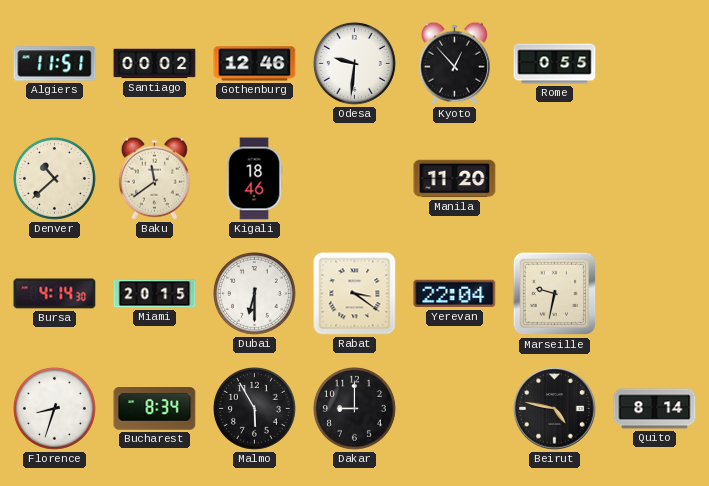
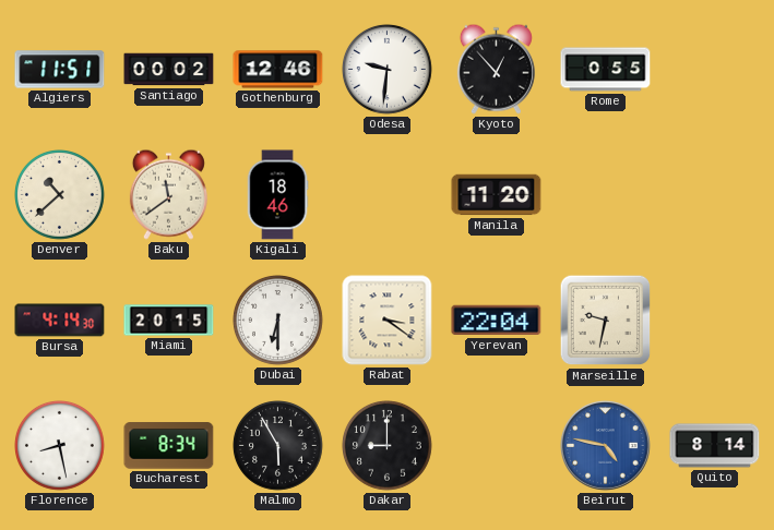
Florence: 8:33 -> 8:28 (60, 446)
Beirut dial: black -> blue (606, 446)
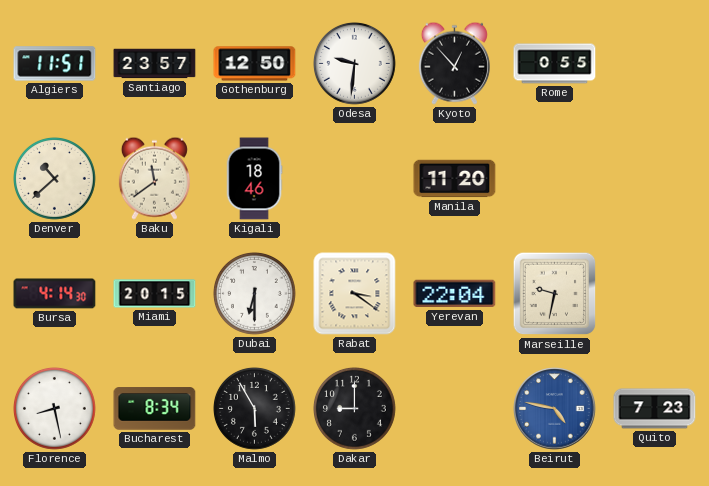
Santiago: 00:02 -> 23:57 (155, 64)
Gothenburg: 12:46 -> 12:50 (255, 64)
Quito: 8:14 -> 7:23 (655, 409)
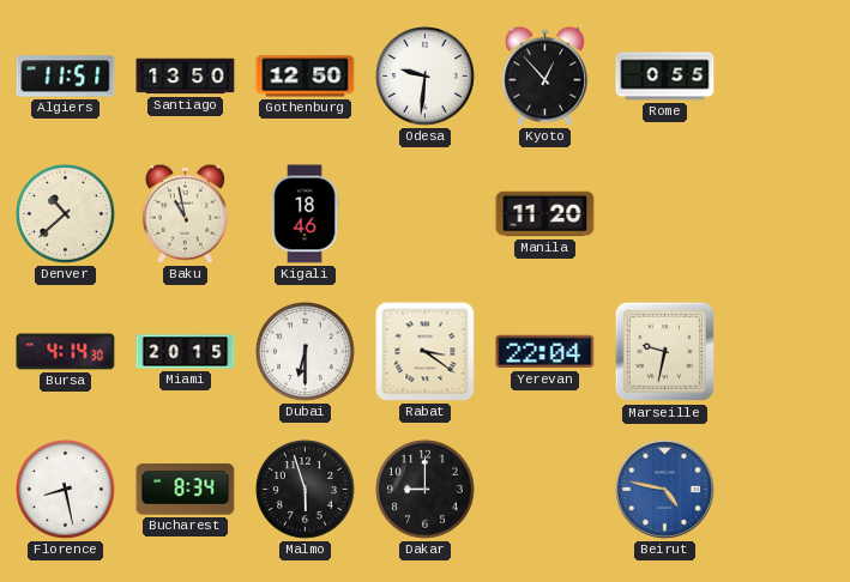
Santiago: 23:57 -> 13:50 (186, 77)
Baku: 11:39 -> 10:58 (185, 213)
Malmo: 5:55 -> 5:57 (306, 490)
Quito: 7:23 -> none (655, 409)
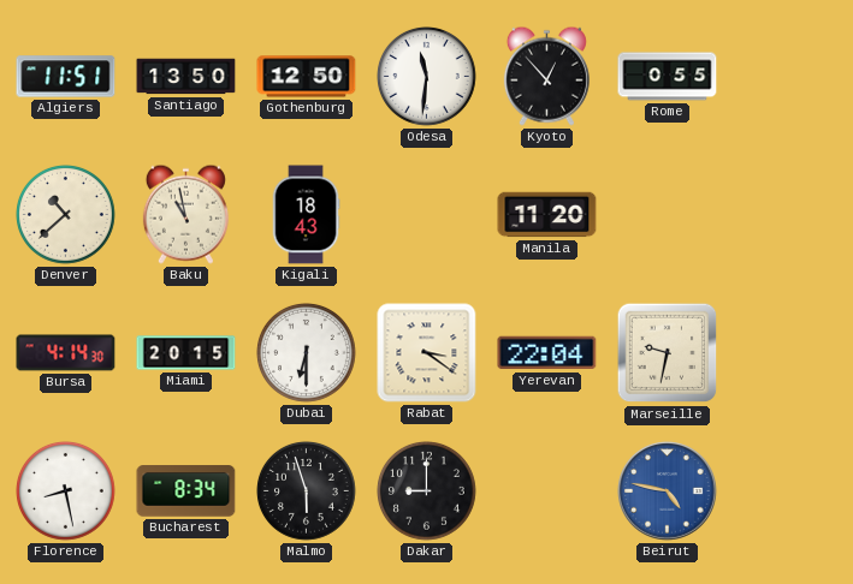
Odesa: 9:31 -> 11:31 (427, 77)
Kigali: 18:46 -> 18:43 (306, 215)
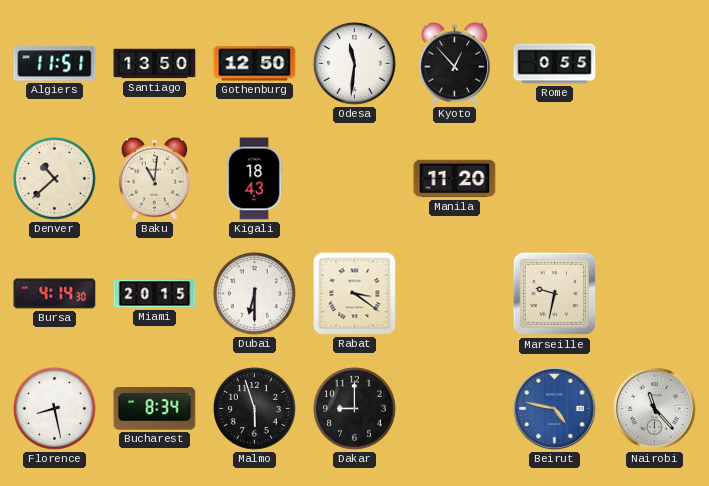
Baku: 10:58 -> 11:01 (154, 178)
Yerevan: 22:04 -> none (547, 353)
Nairobi: none -> 11:23 (655, 409)
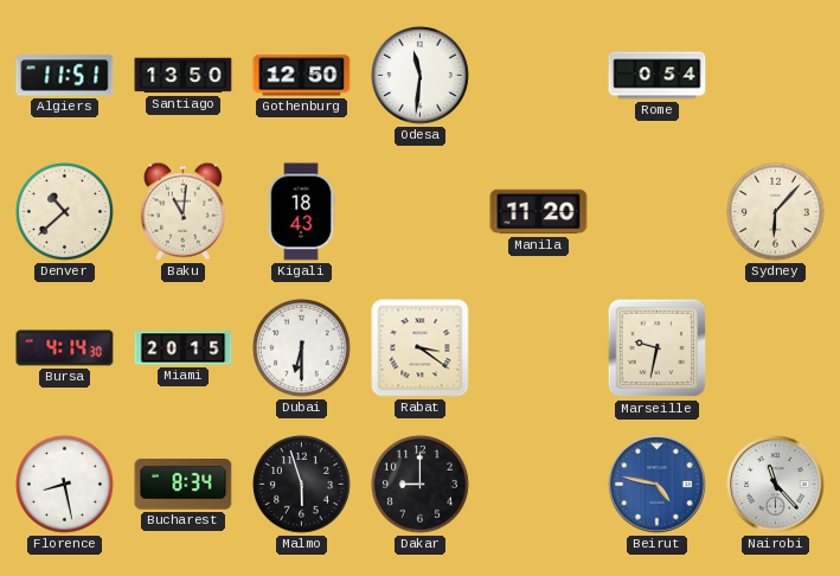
Kyoto: 12:53 -> none (454, 63)
Rome: 0:55 -> 0:54 (658, 76)
Sydney: none -> 6:07 (776, 212)
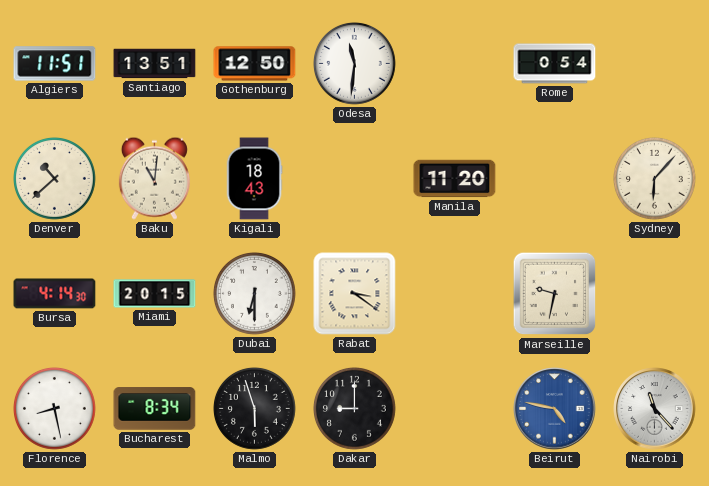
Santiago: 13:50 -> 13:51 (155, 64)
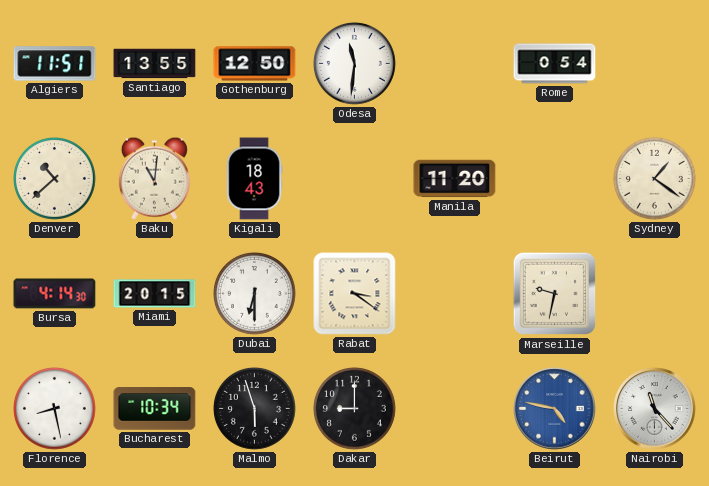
Santiago: 13:51 -> 13:55 (155, 64)
Sydney: 6:07 -> 1:21 (655, 179)
Bucharest: 8:34 -> 10:34 (155, 409)
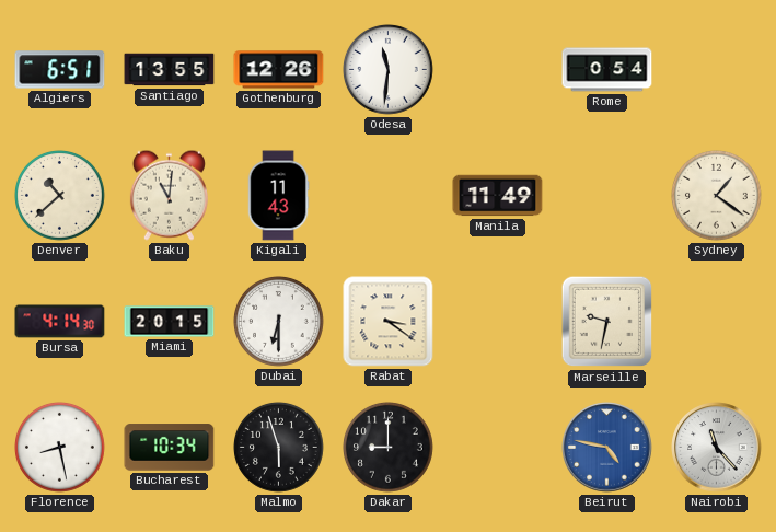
Algiers: 11:51 -> 6:51 (60, 70)
Gothenburg: 12:50 -> 12:26 (279, 70)
Kigali: 18:43 -> 11:43 (278, 196)
Manila: 11:20 -> 11:49 (498, 196)
